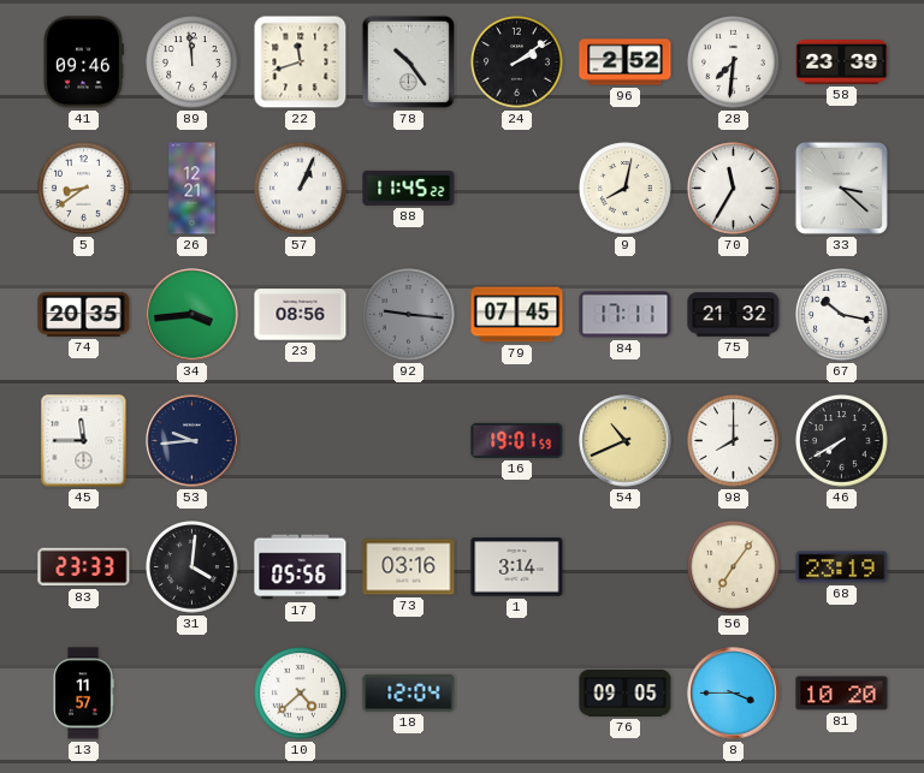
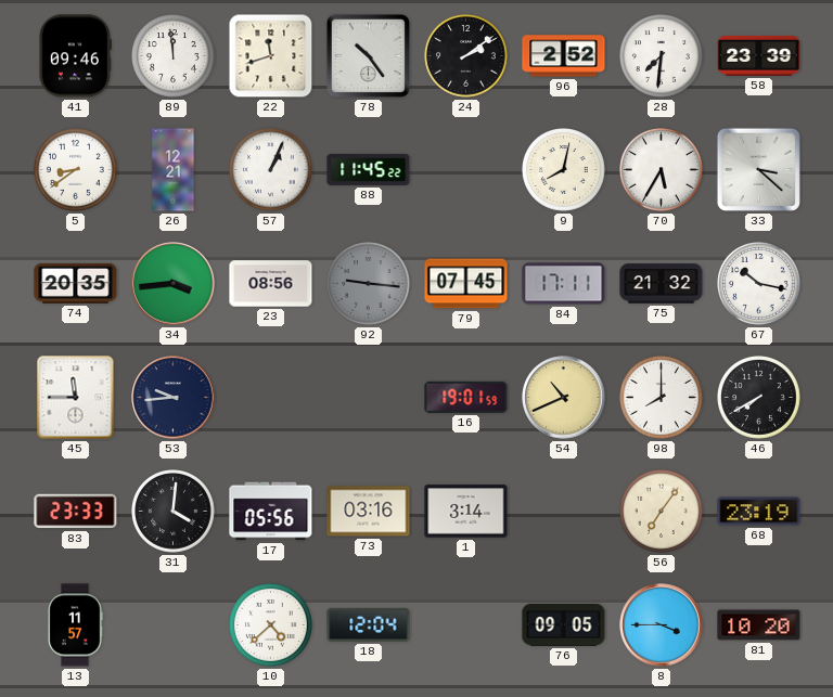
70: 11:35 -> 5:35 (662, 170)
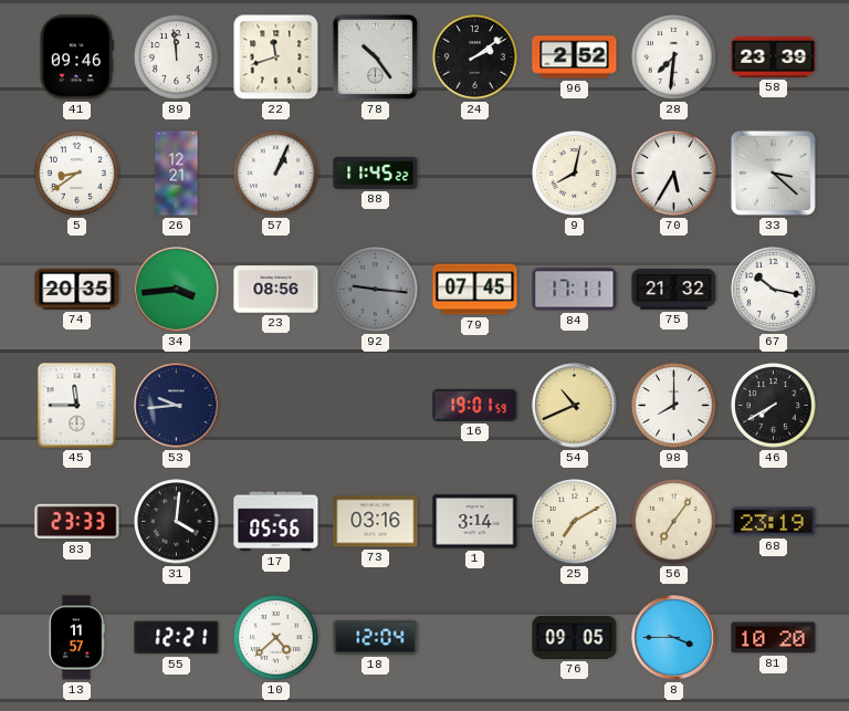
25: none -> 7:10 (575, 522)
55: none -> 12:21 (177, 638)
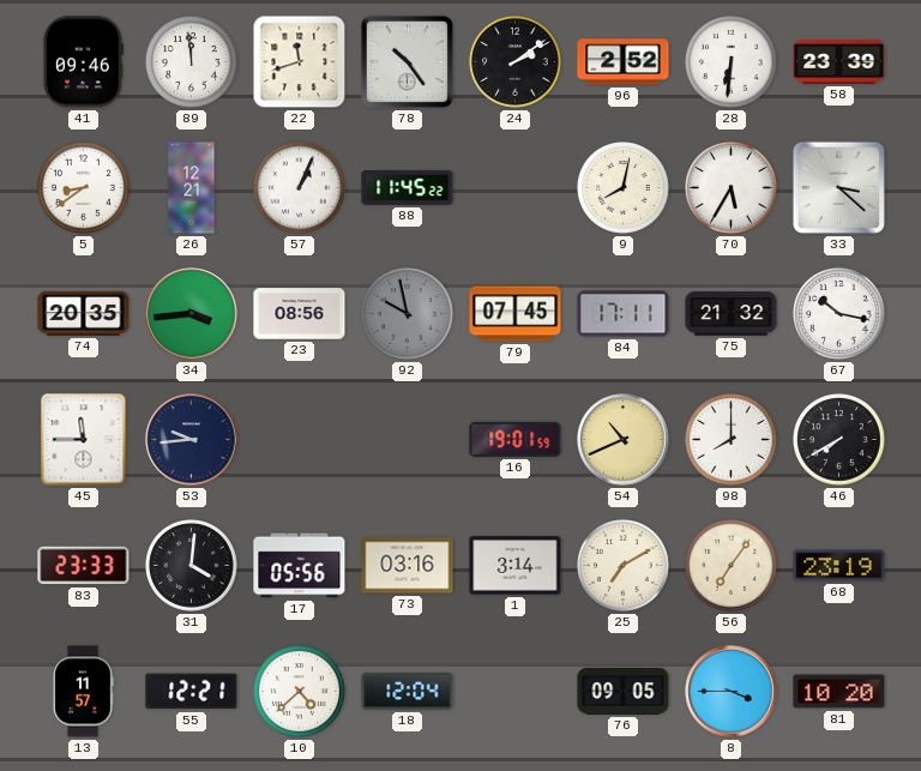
28: 7:31 -> 6:31 (732, 62)
92: 9:16 -> 9:58 (408, 314)
